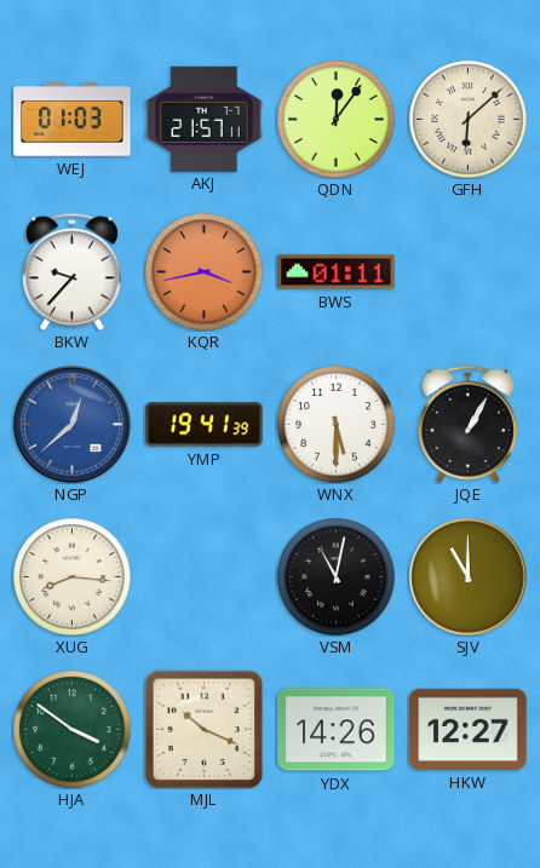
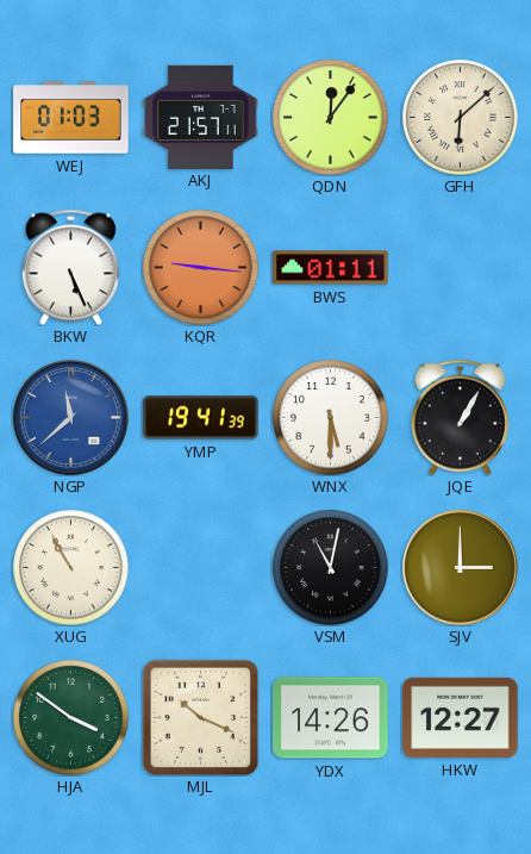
BKW: 9:37 -> 5:26 (70, 267)
KQR: 3:43 -> 9:16 (201, 268)
NGP: 12:38 -> 11:38 (71, 418)
XUG: 8:16 -> 10:55 (71, 568)
SJV: 11:00 -> 3:00 (461, 568)
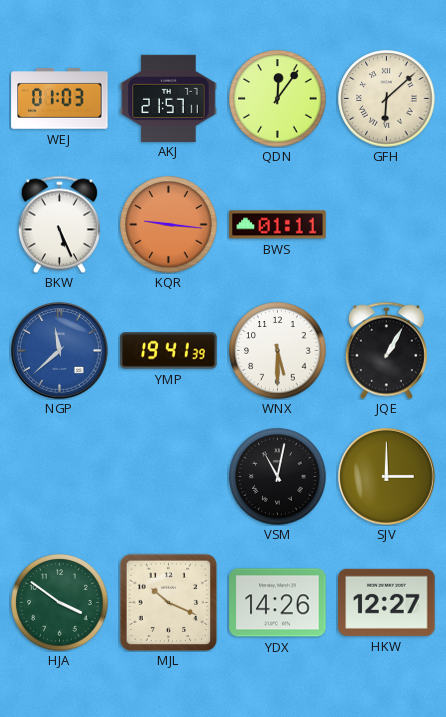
XUG: 10:55 -> none (71, 568)
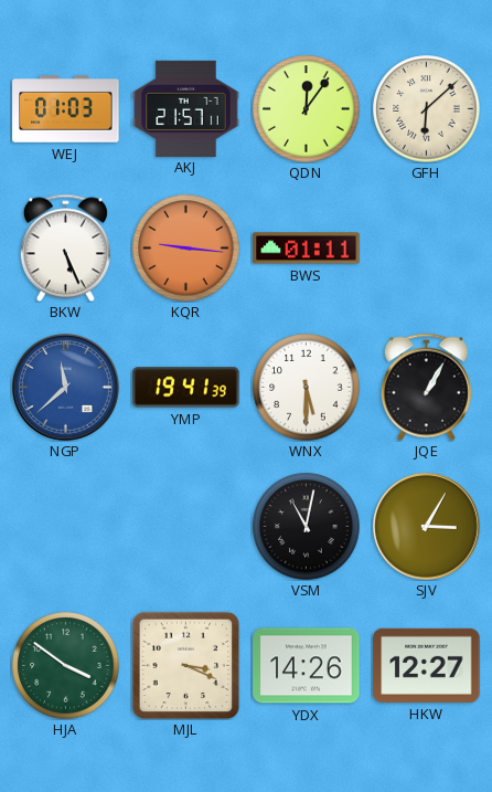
SJV: 3:00 -> 3:05 (427, 527)
MJL: 10:19 -> 3:19 (185, 665)
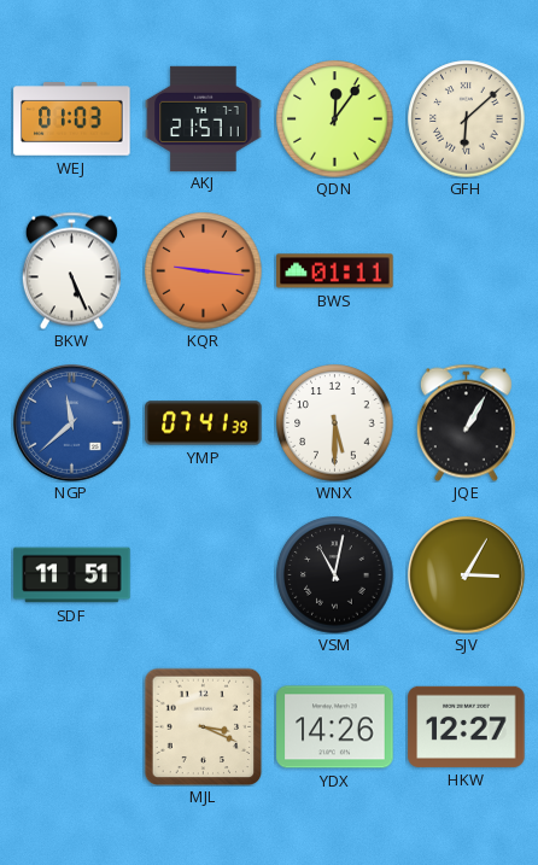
YMP: 19:41 -> 07:41 (204, 423)
SDF: none -> 11:51 (72, 575)
HJA: 3:51 -> none (66, 666)
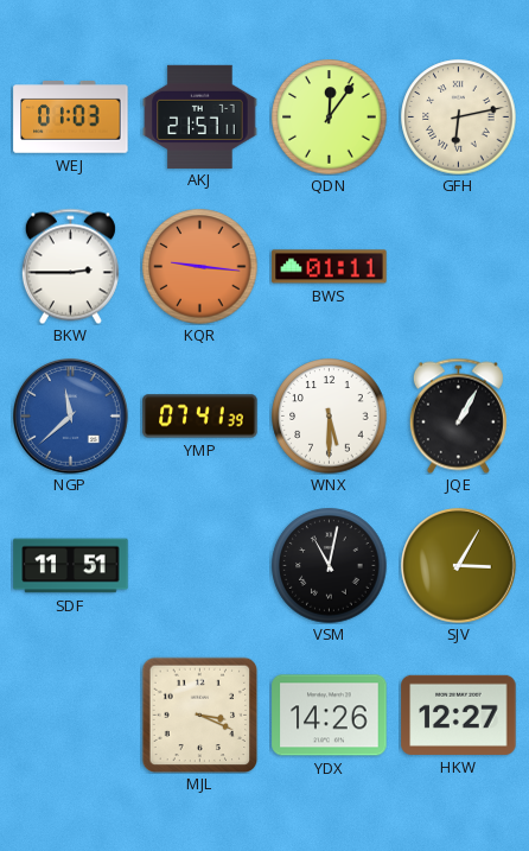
GFH: 6:08 -> 6:13 (459, 118)
BKW: 5:26 -> 2:45 (70, 266)
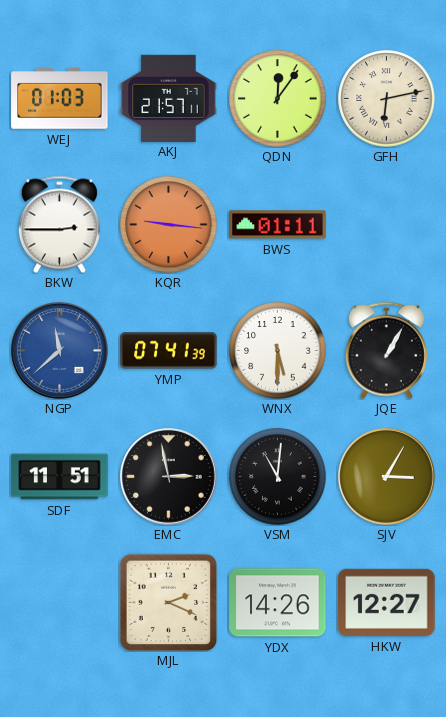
EMC: none -> 2:58 (169, 477)
VSM: 11:02 -> 11:01 (278, 477)
MJL: 3:19 -> 2:19 (168, 602)
